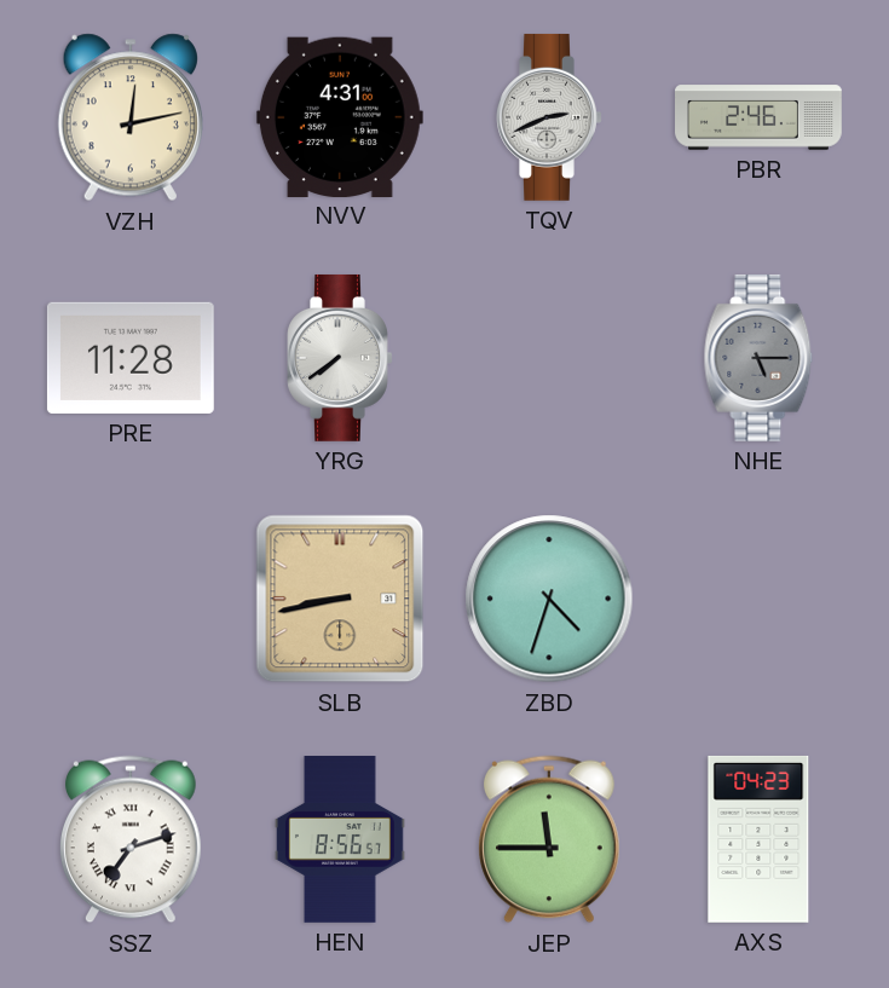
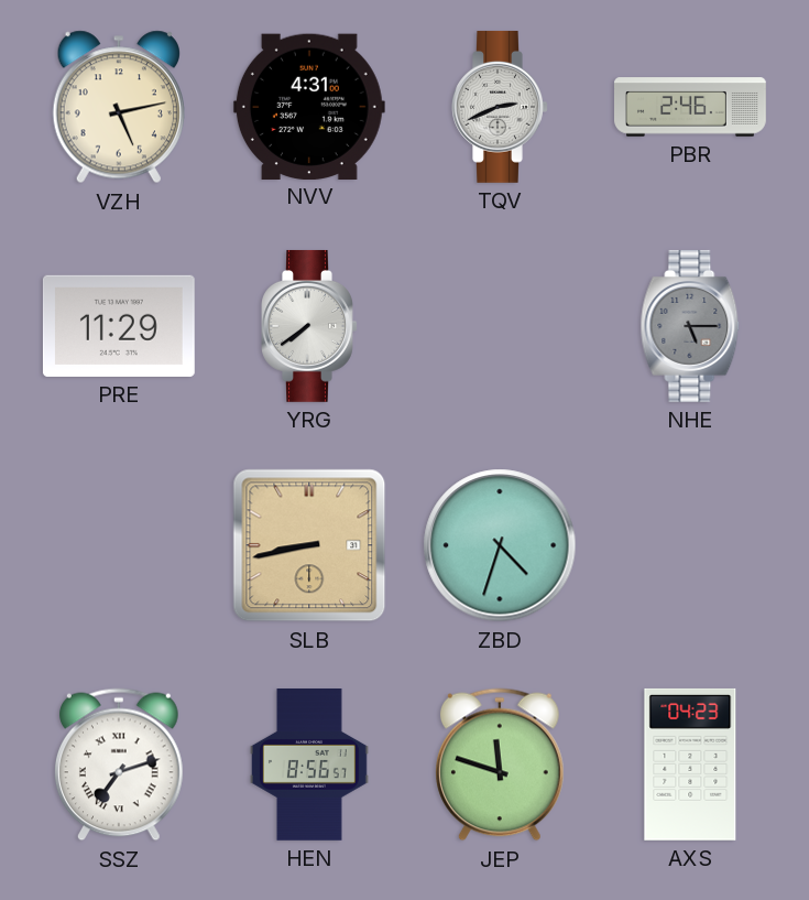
VZH: 12:13 -> 5:13 (119, 107)
PRE: 11:28 -> 11:29 (119, 326)
JEP: 11:45 -> 11:48 (501, 765)
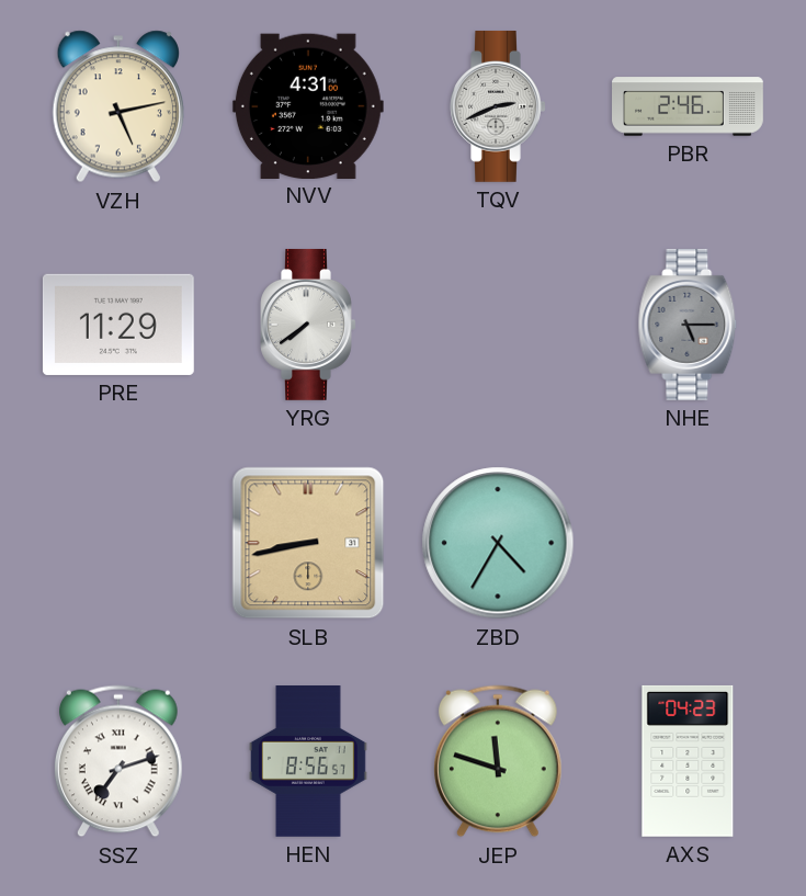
ZBD: 4:33 -> 4:35 (498, 543)
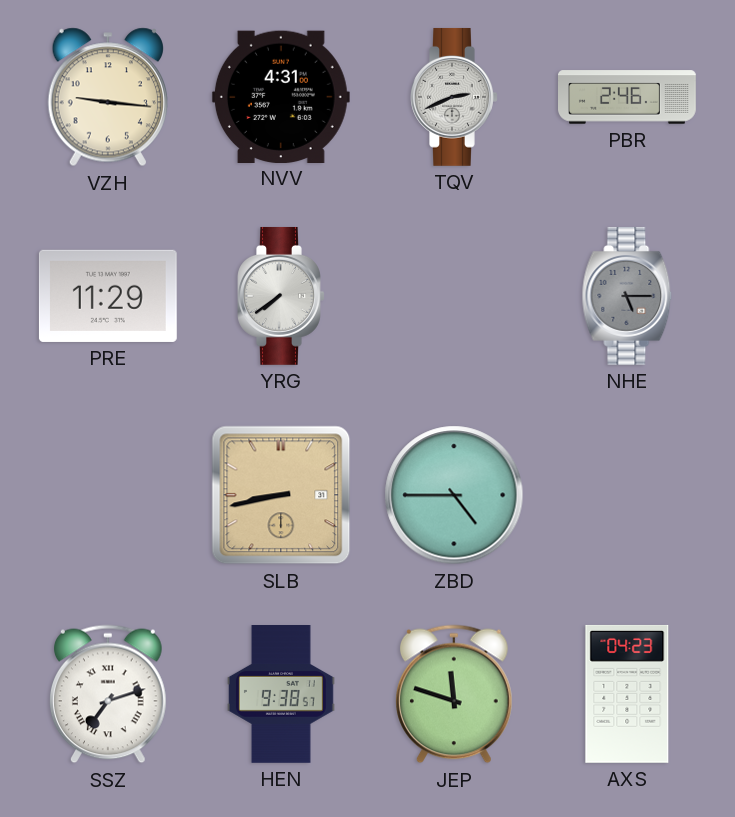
VZH: 5:13 -> 9:16 (108, 97)
ZBD: 4:35 -> 4:45 (454, 495)
HEN: 8:56 -> 9:38 (281, 695)
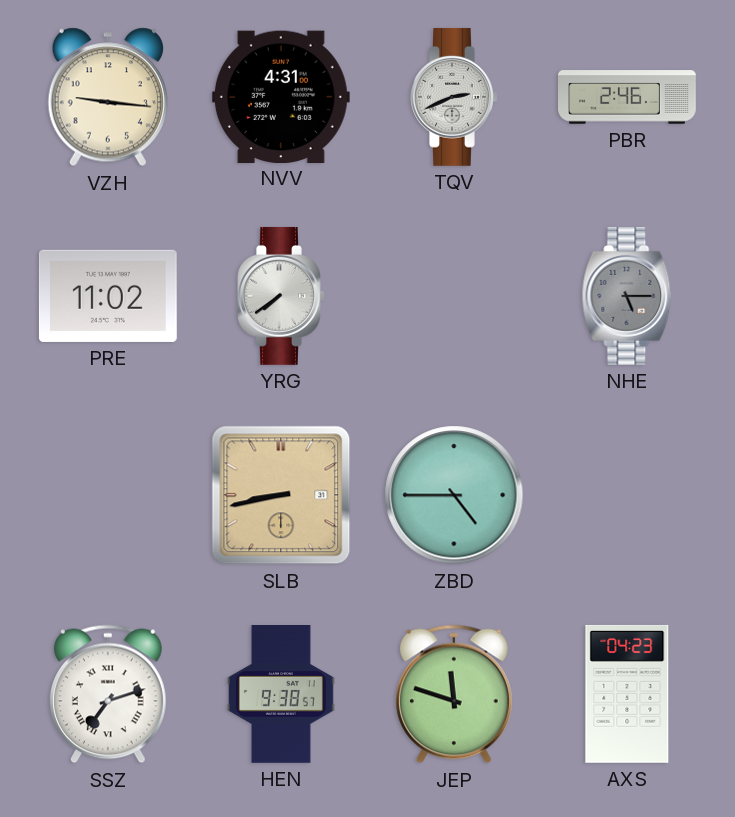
PRE: 11:29 -> 11:02 (108, 296)
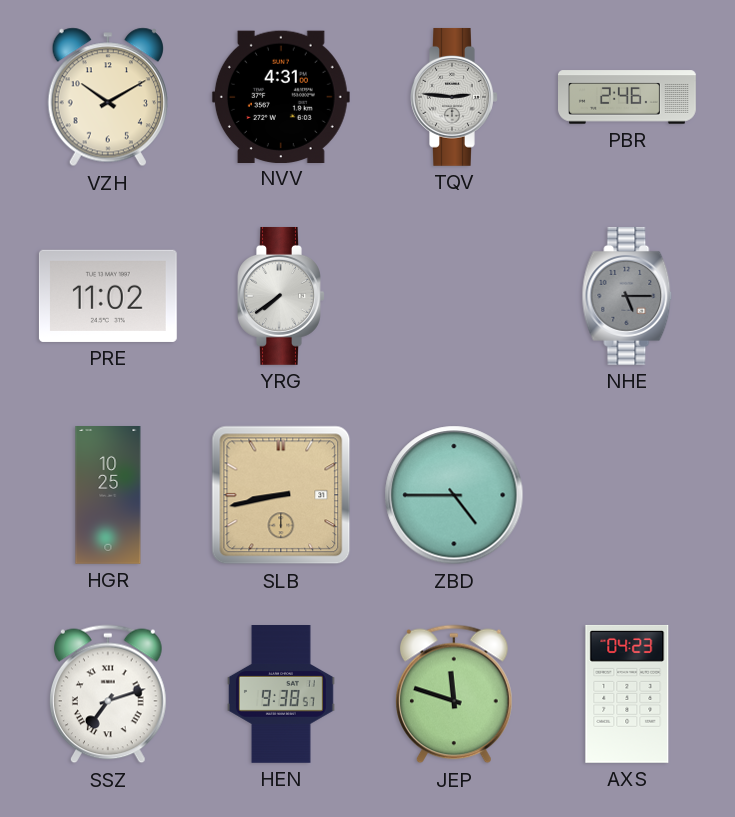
VZH: 9:16 -> 10:10 (108, 97)
TQV: 2:41 -> 2:46 (454, 97)
HGR: none -> 10:25 (108, 496)
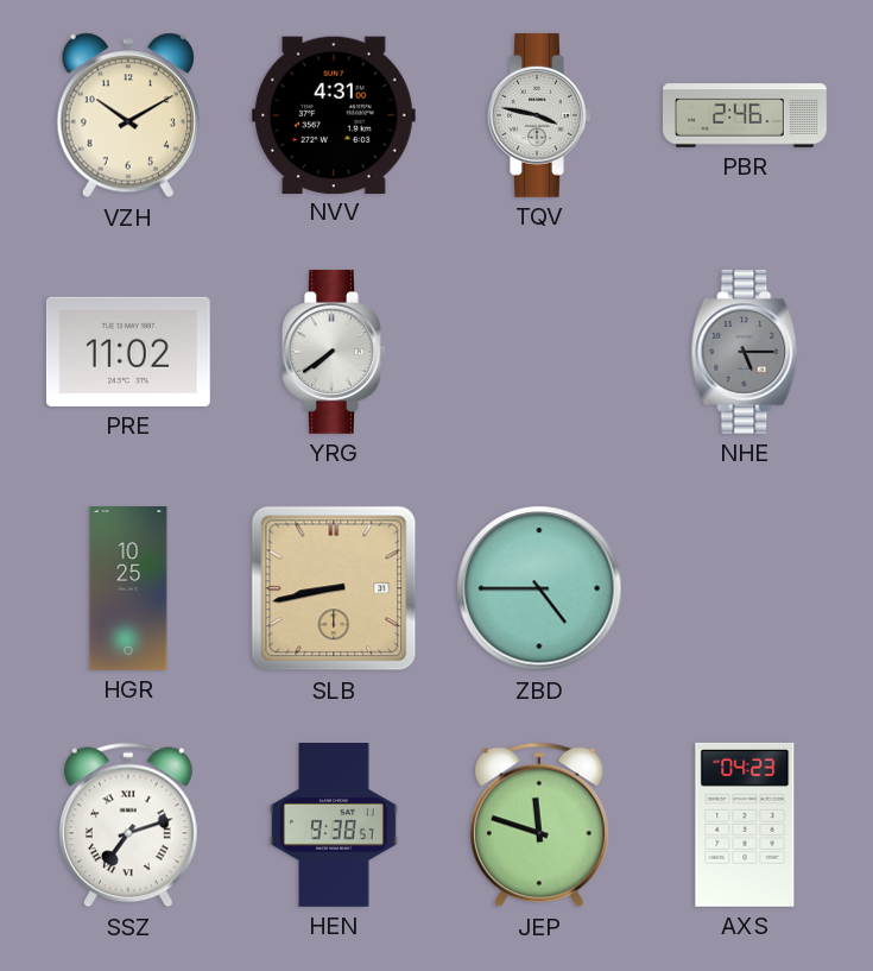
TQV: 2:46 -> 3:47 (539, 115)
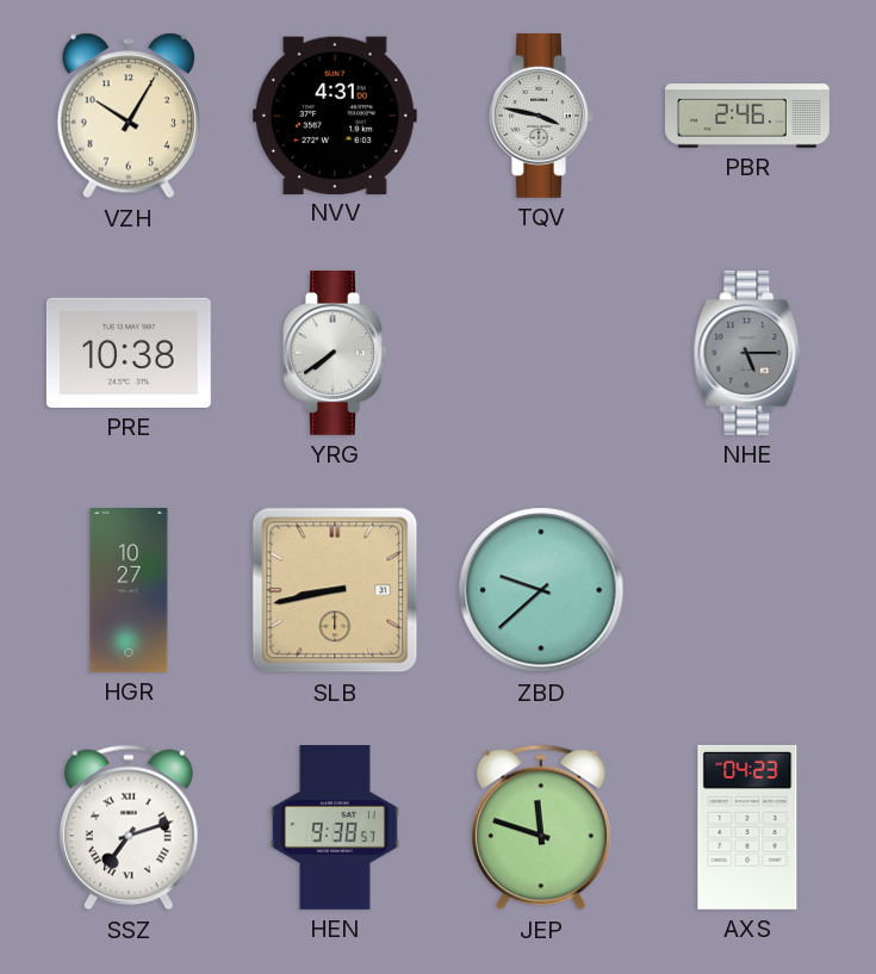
VZH: 10:10 -> 10:05 (129, 116)
PRE: 11:02 -> 10:38 (129, 353)
HGR: 10:25 -> 10:27 (129, 591)
ZBD: 4:45 -> 9:38 (541, 590)
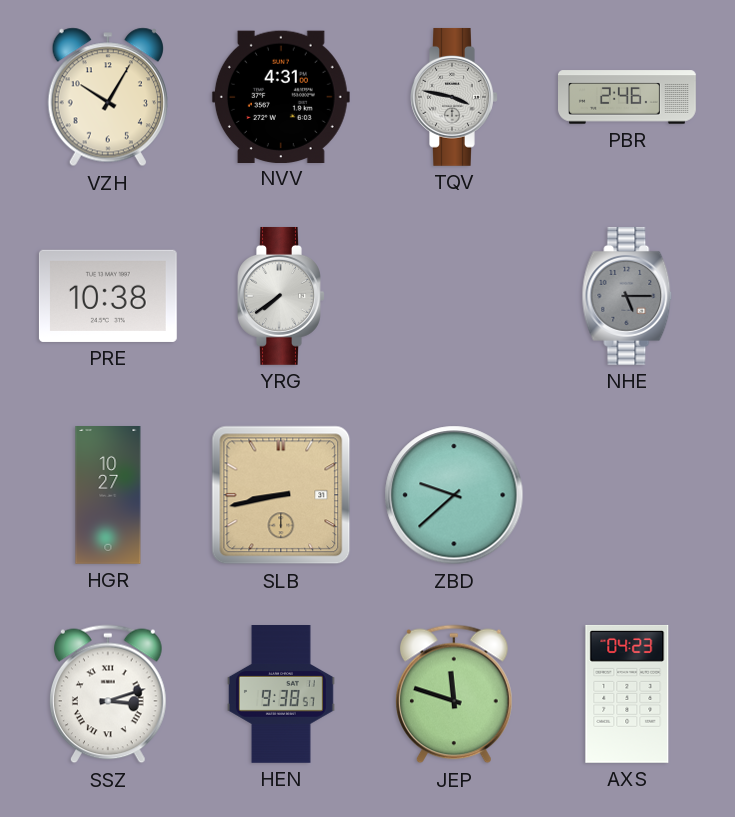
SSZ: 7:12 -> 3:12 (109, 694)
